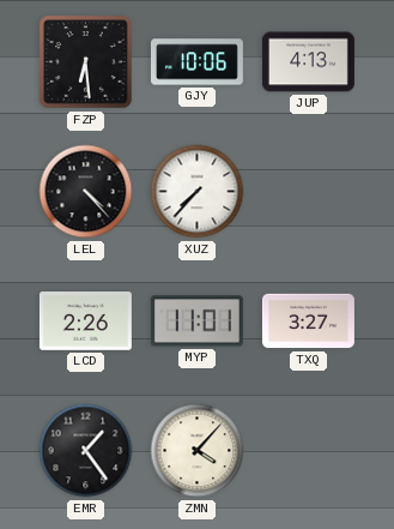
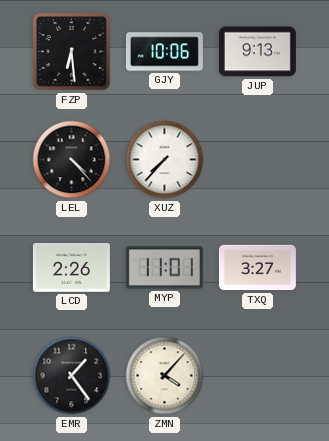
JUP: 4:13 -> 9:13 (257, 52)
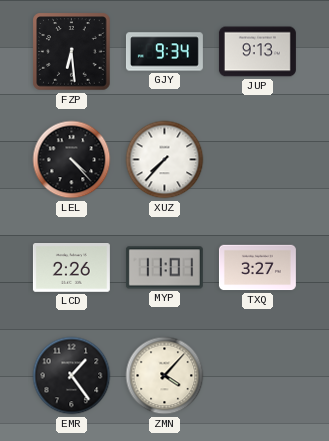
GJY: 10:06 -> 9:34 (164, 52)
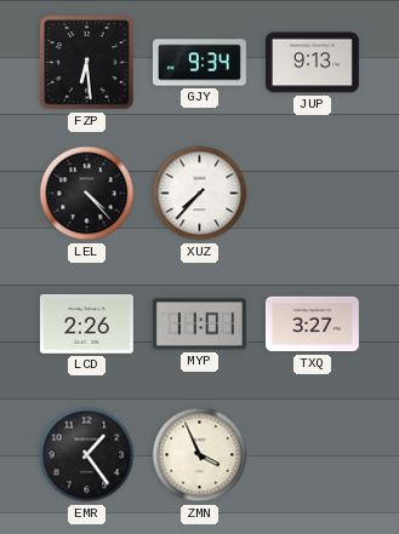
ZMN: 4:07 -> 3:56 (200, 455)
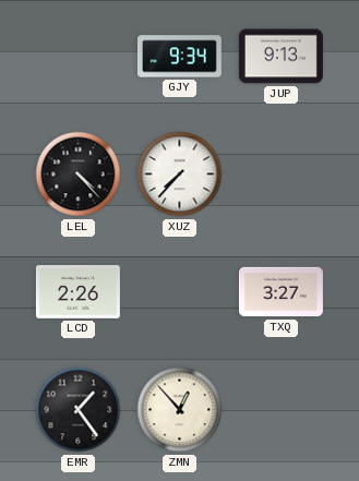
FZP: 6:29 -> none (87, 63)
MYP: 11:01 -> none (199, 325)
ZMN: 3:56 -> 12:53 (180, 410)
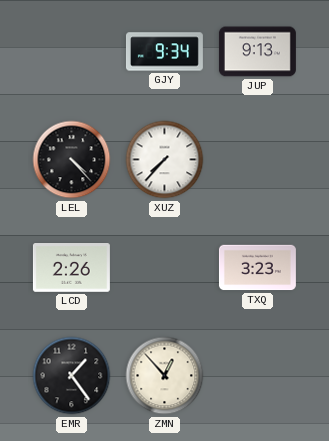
TXQ: 3:27 -> 3:23 (257, 268)
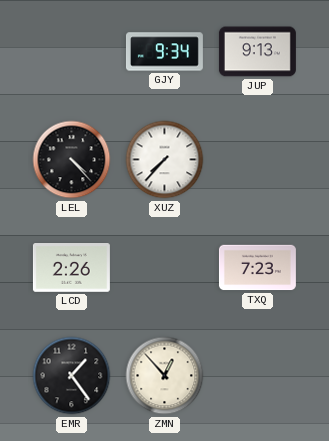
TXQ: 3:23 -> 7:23 (257, 268)
